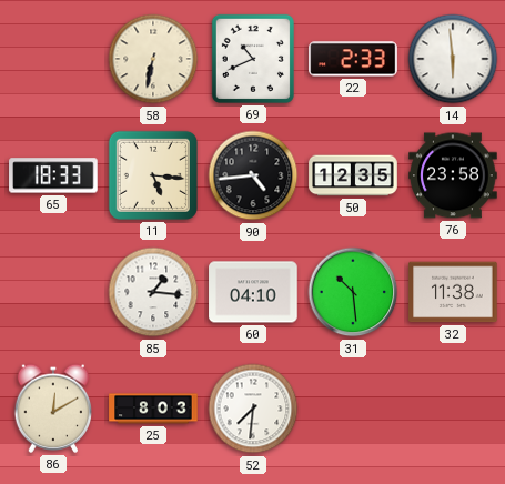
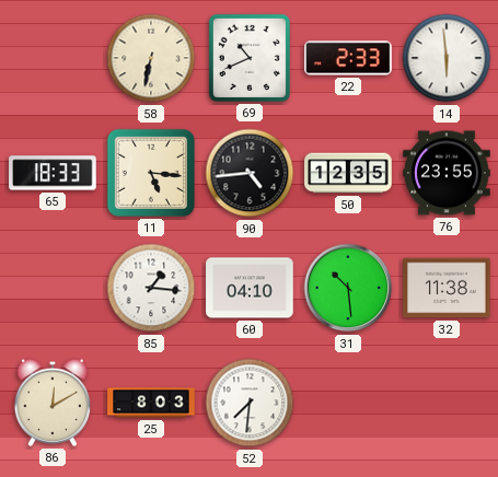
76: 23:58 -> 23:55 (447, 173)
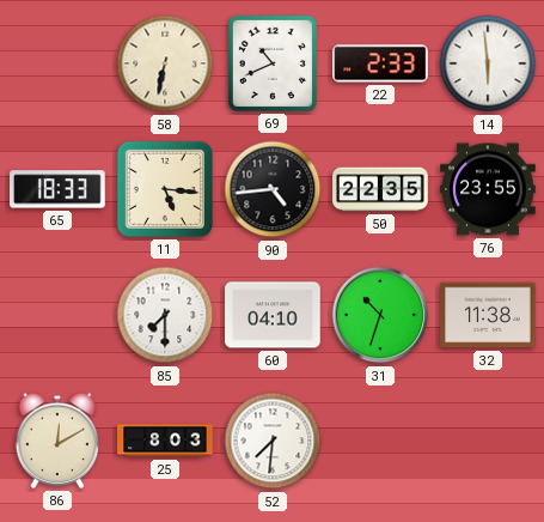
50: 12:35 -> 22:35 (380, 189)
85: 1:16 -> 7:30 (165, 315)
31: 10:29 -> 10:33 (380, 315)
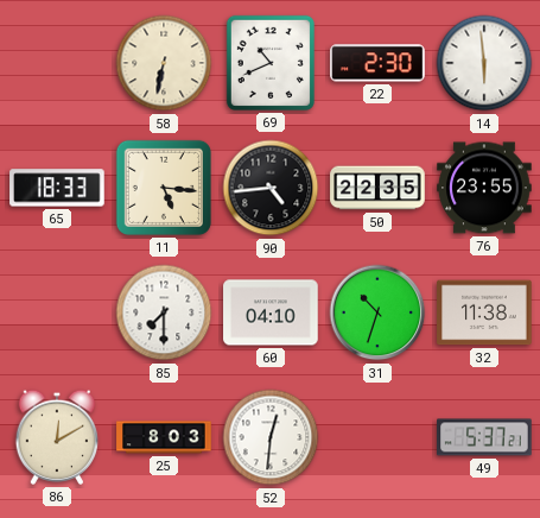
22: 2:33 -> 2:30 (377, 63)
52: 7:31 -> 12:31 (271, 437)
49: none -> 5:37 (484, 437)
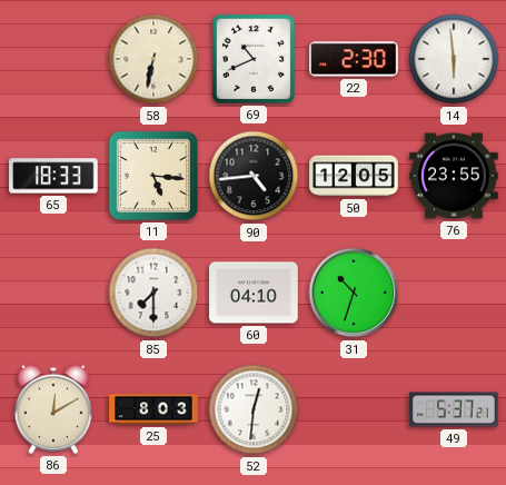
50: 22:35 -> 12:05 (354, 176)
32: 11:38 -> none (484, 312)
